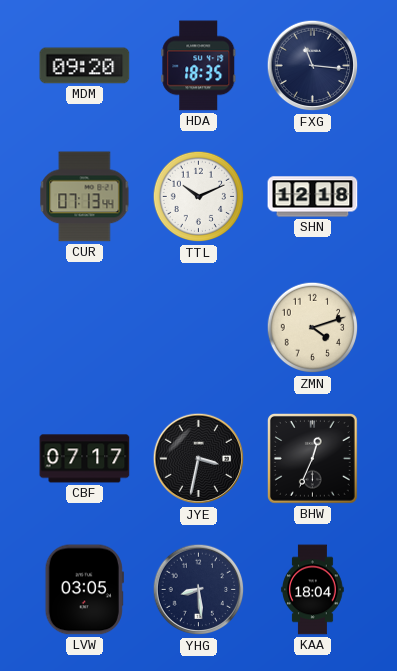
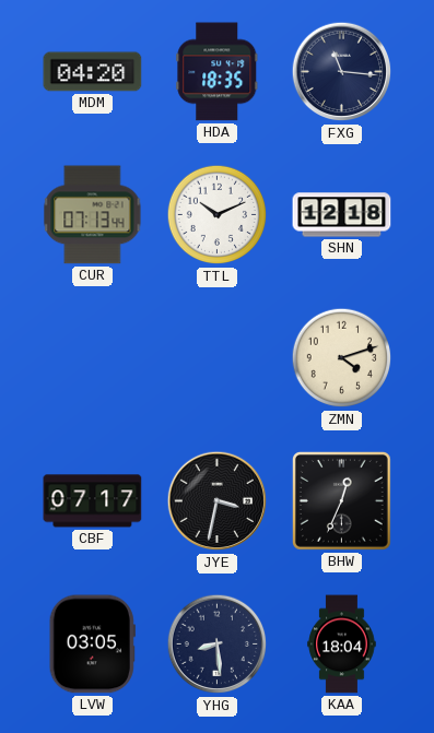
MDM: 09:20 -> 04:20 (93, 72)
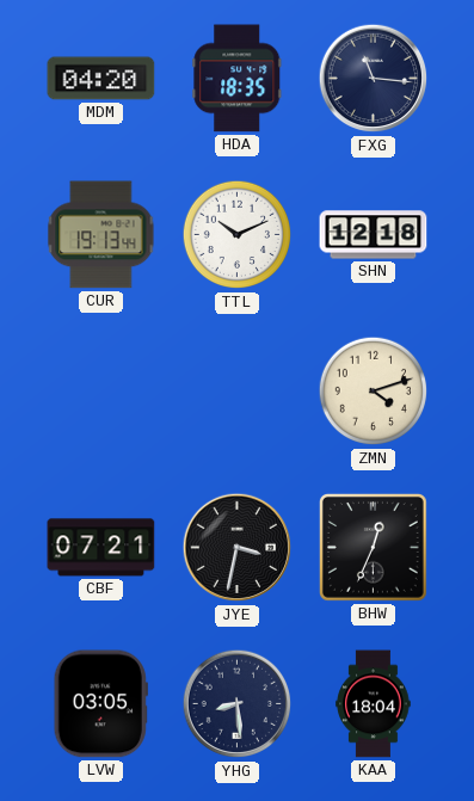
CUR: 07:13 -> 19:13 (101, 235)
CBF: 07:17 -> 07:21 (101, 548)
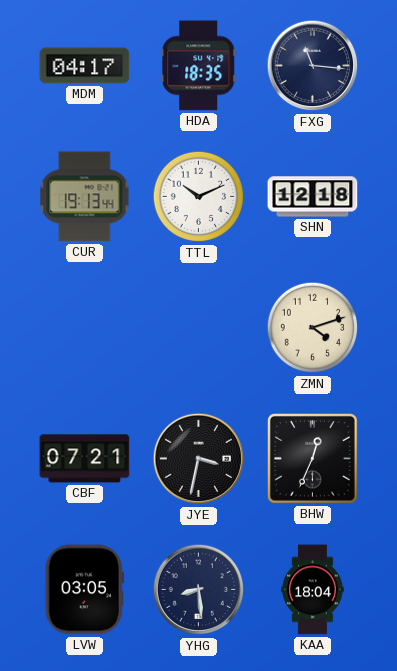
MDM: 04:20 -> 04:17 (85, 66)
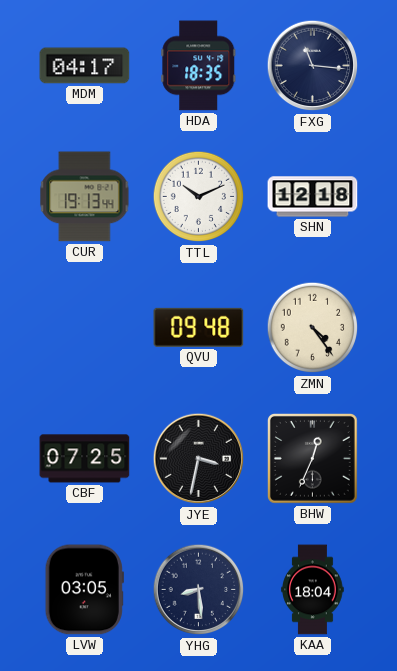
QVU: none -> 09:48 (199, 327)
ZMN: 4:12 -> 4:24 (313, 328)
CBF: 07:21 -> 07:25 (85, 459)
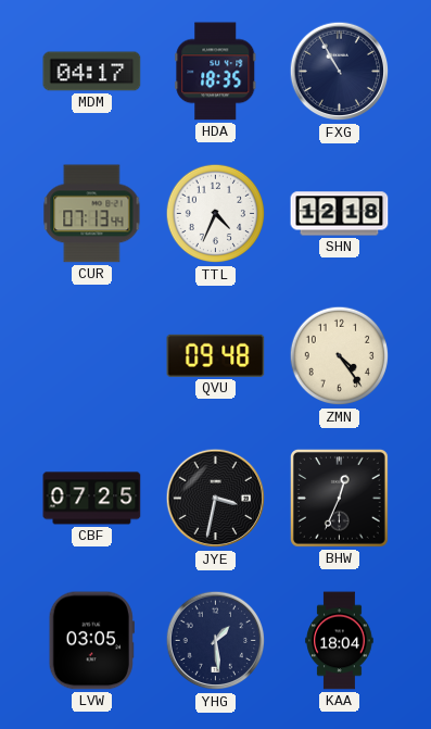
FXG: 11:16 -> 10:55 (340, 72)
CUR: 19:13 -> 07:13 (92, 214)
TTL: 10:11 -> 4:34 (216, 214)
YHG: 8:29 -> 1:29 (216, 641)
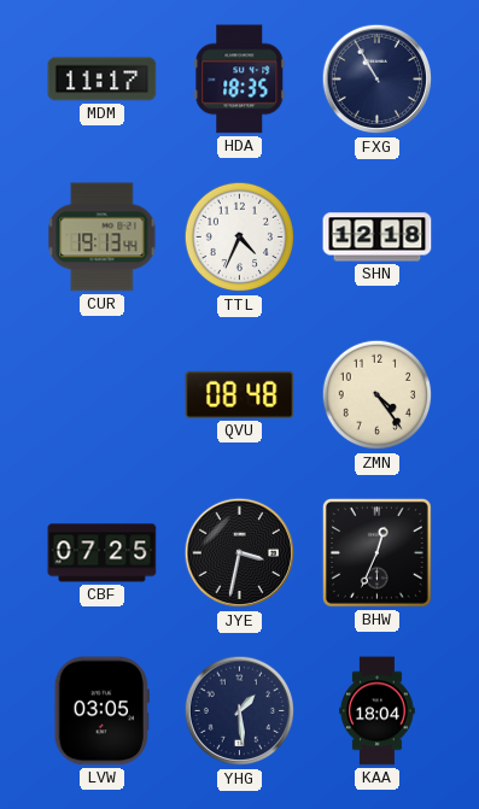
MDM: 04:17 -> 11:17 (103, 80)
CUR: 07:13 -> 19:13 (103, 238)
QVU: 09:48 -> 08:48 (240, 394)
